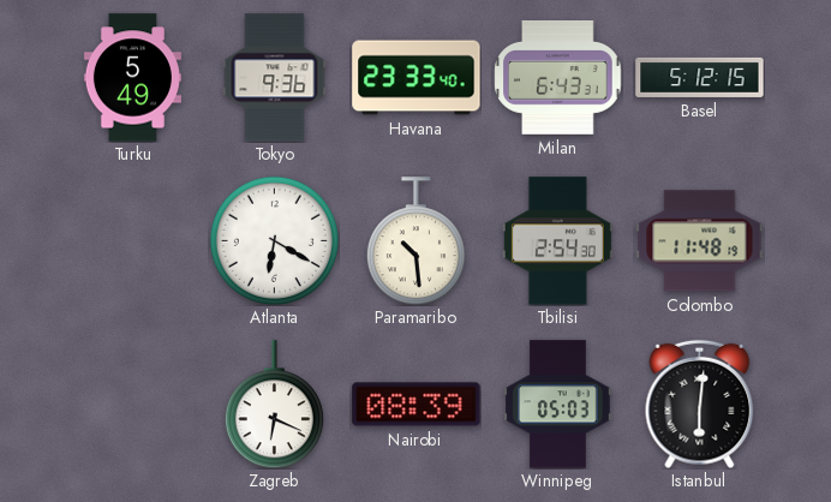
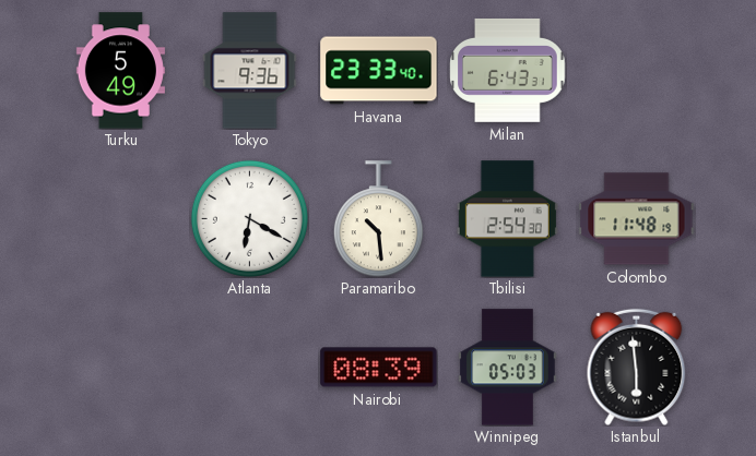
Basel: 5:12 -> none (700, 77)
Zagreb: 6:19 -> none (274, 405)
Istanbul: 6:01 -> 5:59 (637, 367)
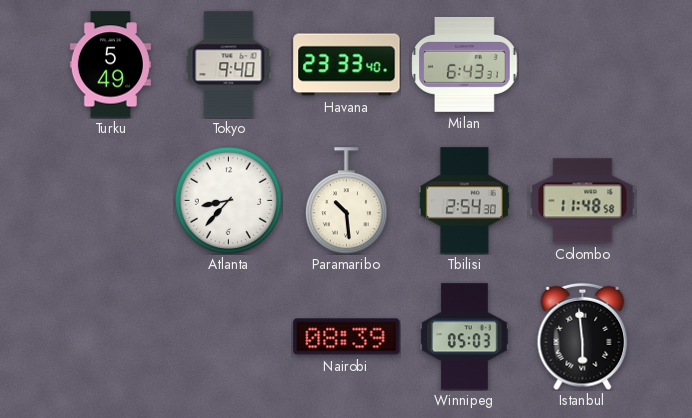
Tokyo: 9:36 -> 9:40 (229, 65)
Atlanta: 6:20 -> 8:37 (228, 200)
Colombo: 11:48:19 -> 11:48:58 (583, 201)
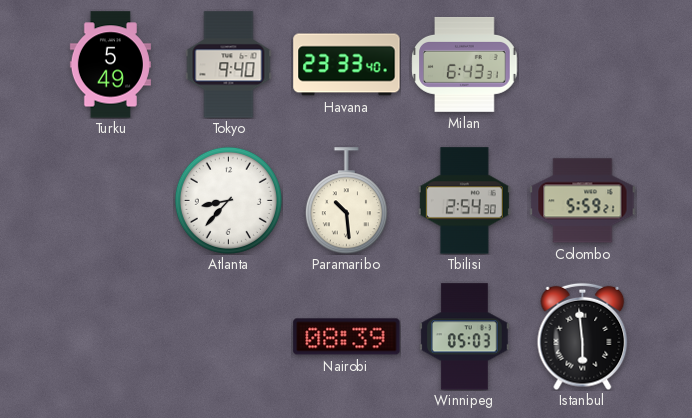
Colombo: 11:48 -> 5:59 (583, 201)
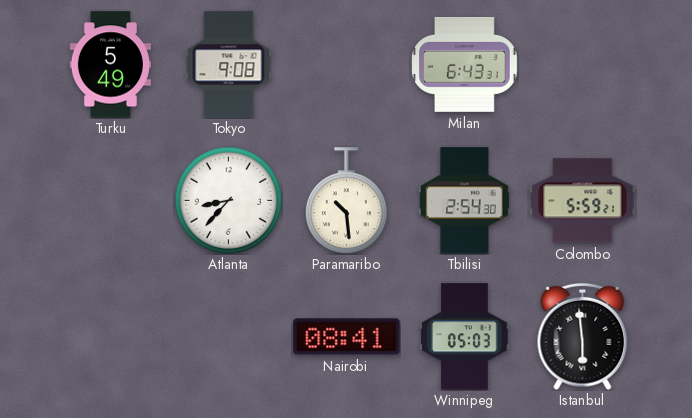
Tokyo: 9:40 -> 9:08 (229, 65)
Havana: 23:33 -> none (347, 65)
Nairobi: 08:39 -> 08:41 (347, 337)
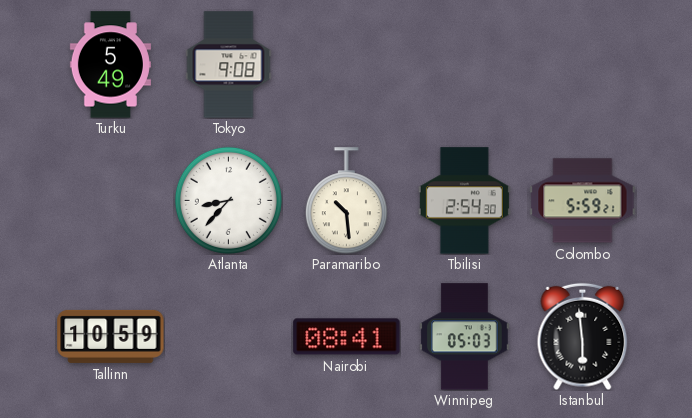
Milan: 6:43 -> none (465, 64)
Tallinn: none -> 10:59 (111, 336)
